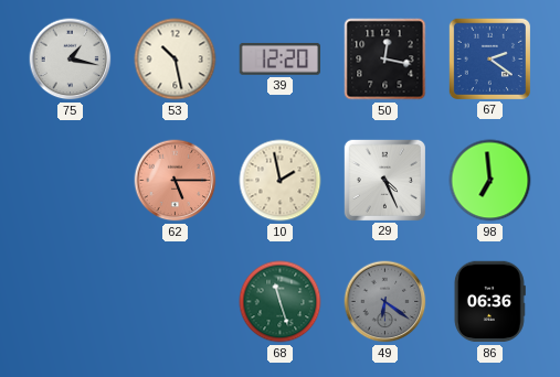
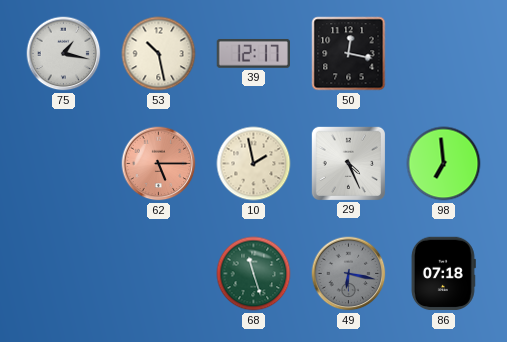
39: 12:20 -> 12:17 (254, 53)
67: 2:21 -> none (489, 58)
49: 6:21 -> 6:17 (349, 274)
86: 06:36 -> 07:18 (443, 274)
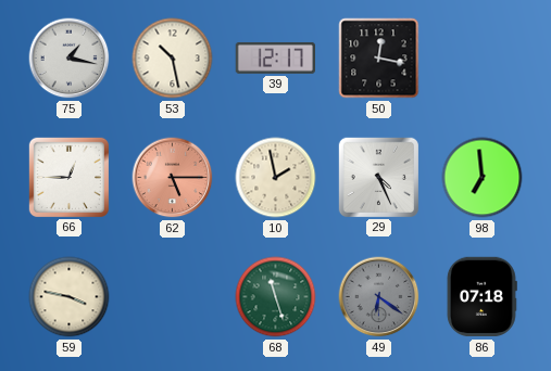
66: none -> 12:45 (68, 177)
59: none -> 3:47 (70, 297)
49: 6:17 -> 6:21 (379, 297)
